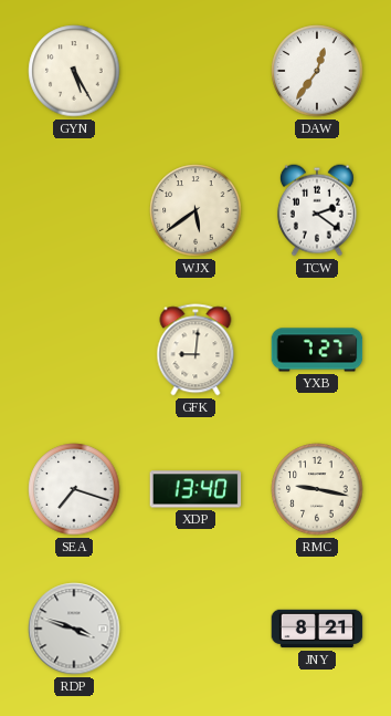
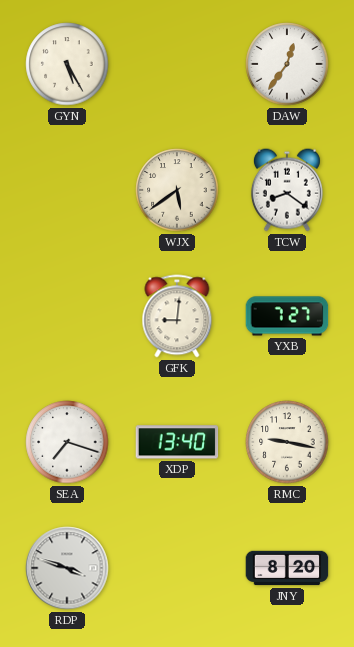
TCW: 2:21 -> 8:21 (287, 190)
JNY: 8:21 -> 8:20 (287, 568)
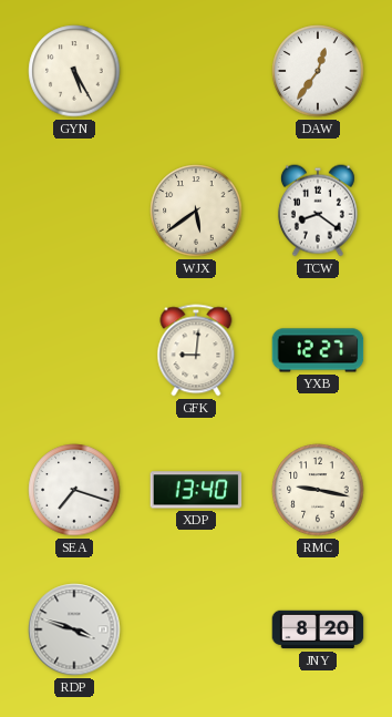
YXB: 7:27 -> 12:27 (318, 350)
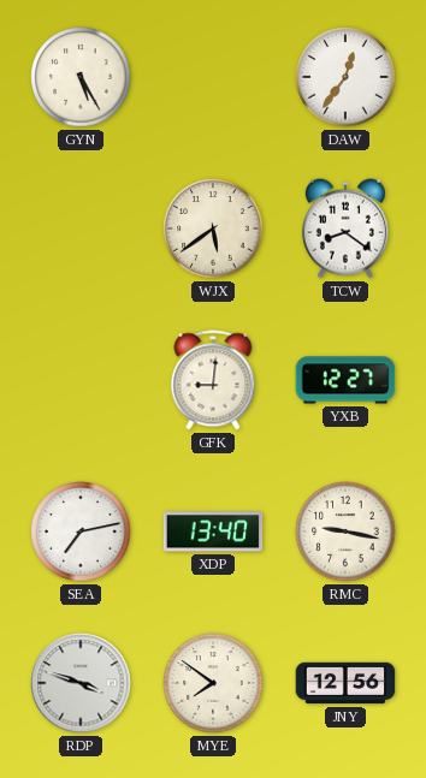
SEA: 7:18 -> 7:13 (81, 531)
MYE: none -> 7:51 (213, 683)
JNY: 8:20 -> 12:56 (345, 683)
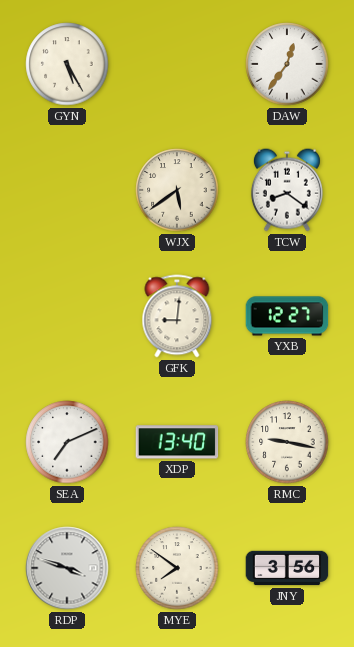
SEA: 7:13 -> 7:11 (67, 442)
JNY: 12:56 -> 3:56 (287, 568)
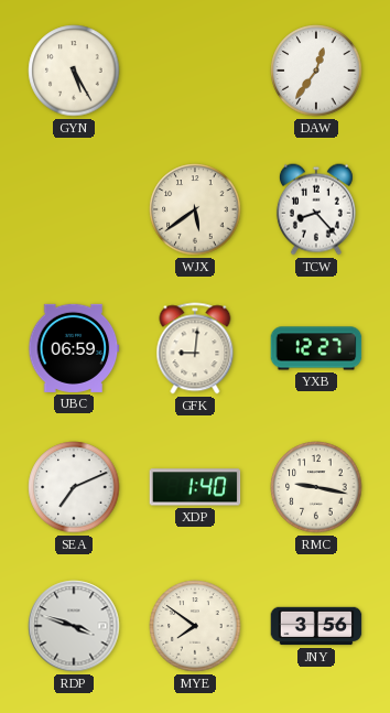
TCW: 8:21 -> 8:23 (316, 209)
UBC: none -> 06:59 (74, 348)
XDP: 13:40 -> 1:40 (195, 487)
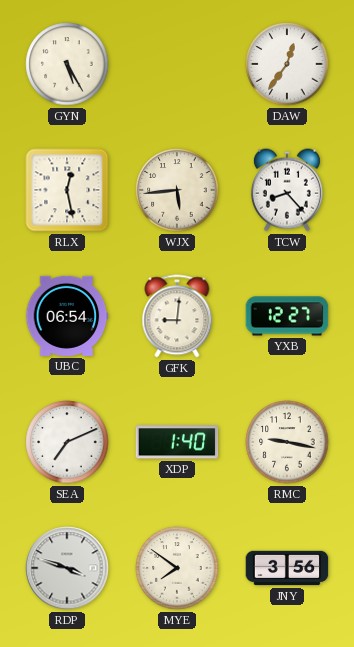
RLX: none -> 12:28 (67, 190)
WJX: 5:39 -> 5:44 (177, 190)
UBC: 06:59 -> 06:54 (67, 316)
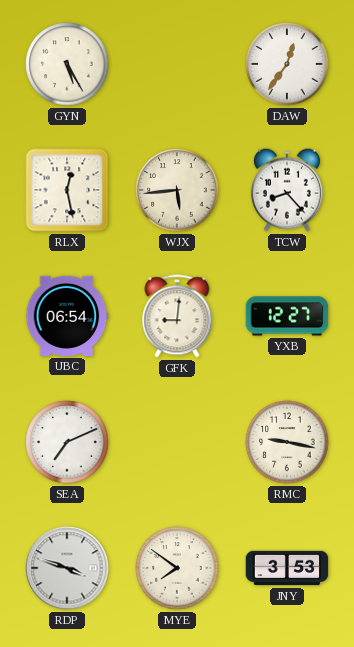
XDP: 1:40 -> none (177, 442)
JNY: 3:56 -> 3:53 (287, 568)
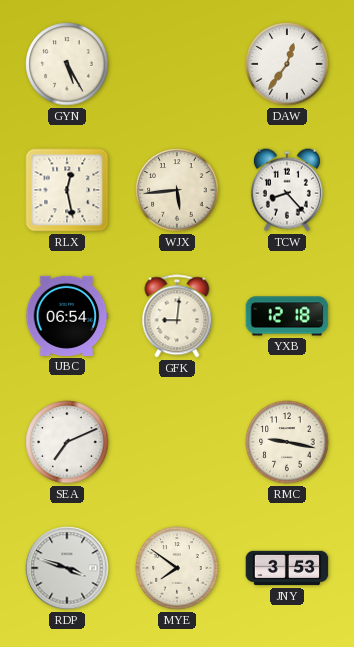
YXB: 12:27 -> 12:18 (287, 316)
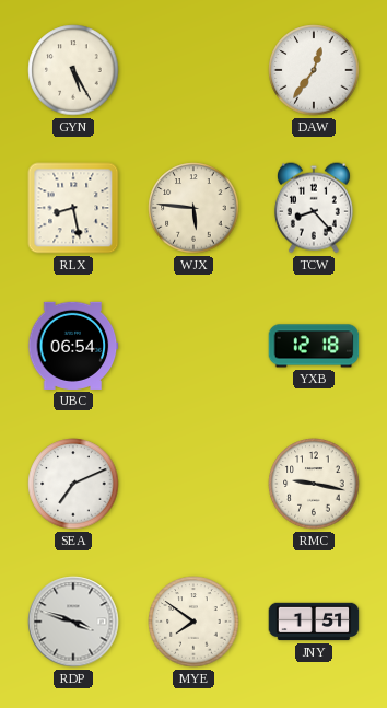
RLX: 12:28 -> 8:28 (73, 208)
WJX: 5:44 -> 5:46 (193, 208)
GFK: 9:01 -> none (177, 316)
JNY: 3:53 -> 1:51 (314, 622)
